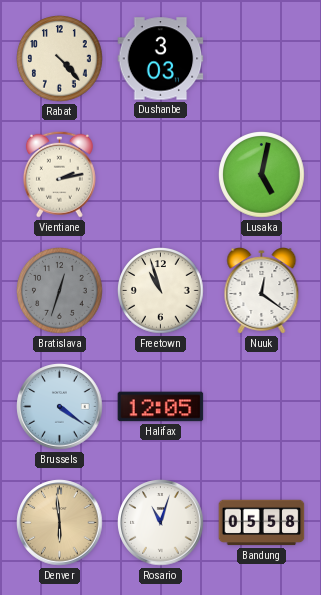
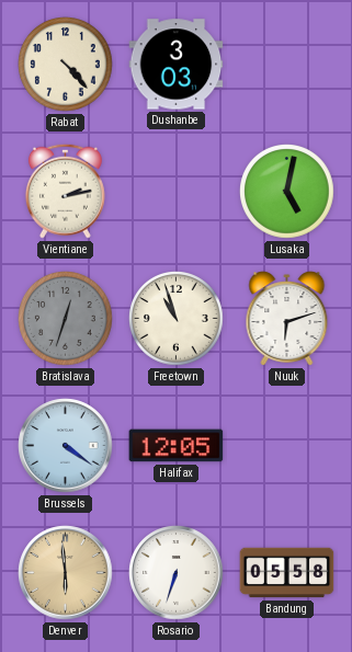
Nuuk: 12:21 -> 6:12 (287, 319)
Rosario: 11:03 -> 6:33 (177, 573)
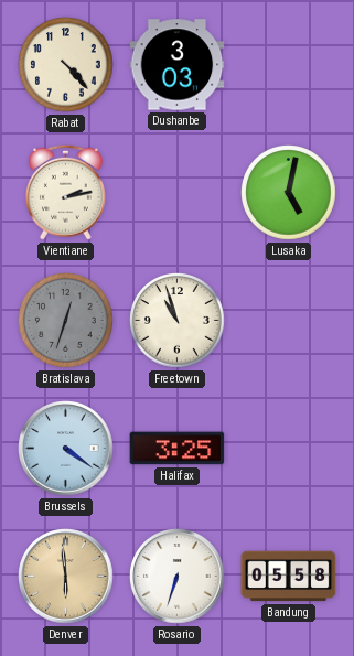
Nuuk: 6:12 -> none (287, 319)
Halifax: 12:05 -> 3:25 (178, 449)
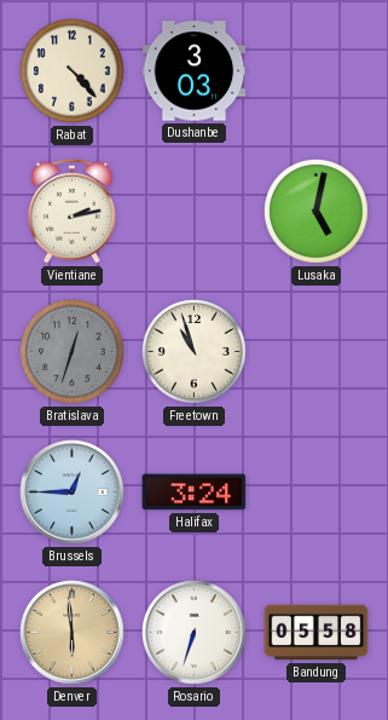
Brussels: 4:21 -> 12:45 (73, 493)
Halifax: 3:25 -> 3:24 (195, 493)
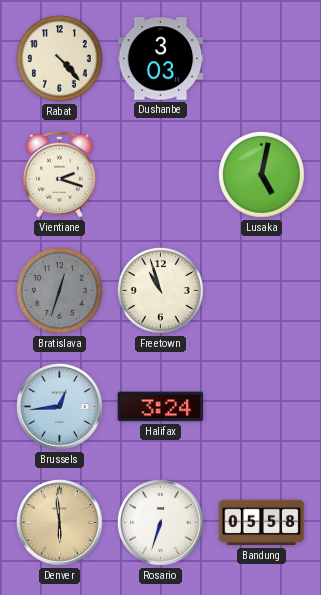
Vientiane: 2:13 -> 2:18 (59, 174)
Brussels: 12:45 -> 12:44 (60, 407)
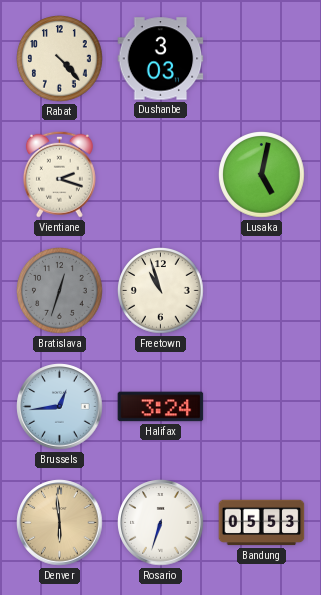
Bandung: 05:58 -> 05:53 (262, 523)
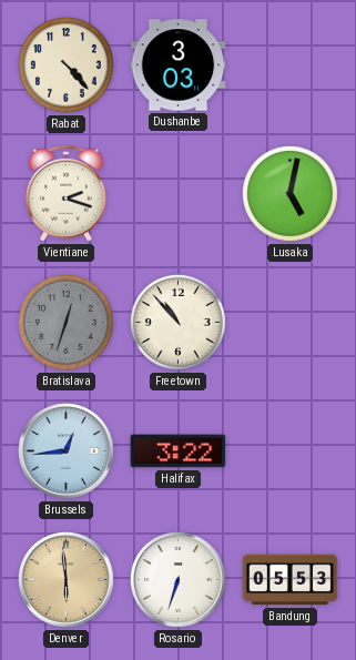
Freetown: 10:57 -> 10:53 (179, 323)
Halifax: 3:24 -> 3:22 (179, 451)
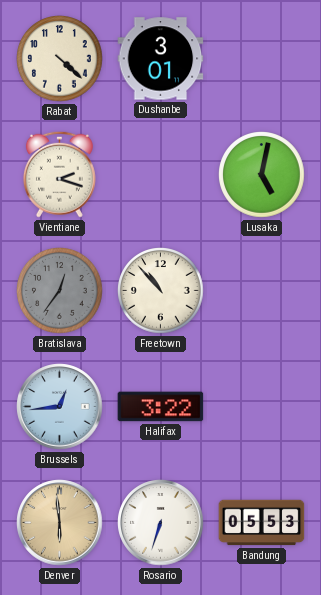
Rabat: 4:23 -> 4:22 (60, 59)
Dushanbe: 3:03 -> 3:01 (161, 59)
Bratislava: 12:33 -> 12:36 (60, 291)
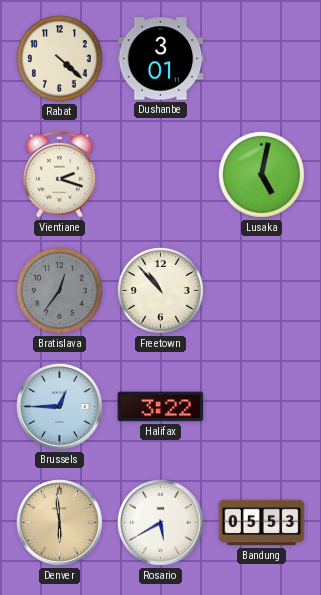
Brussels: 12:44 -> 12:45 (60, 407)
Rosario: 6:33 -> 5:40 (161, 523)
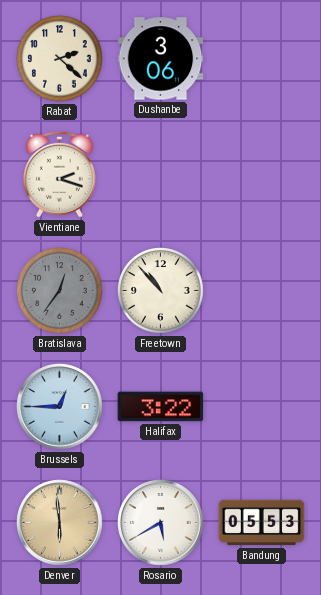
Rabat: 4:22 -> 2:22 (60, 59)
Dushanbe: 3:01 -> 3:06 (161, 59)
Lusaka: 5:02 -> none (262, 175)
